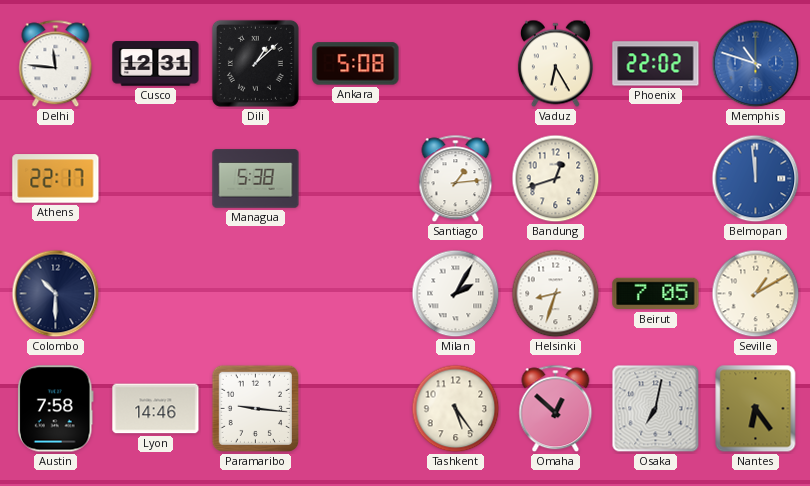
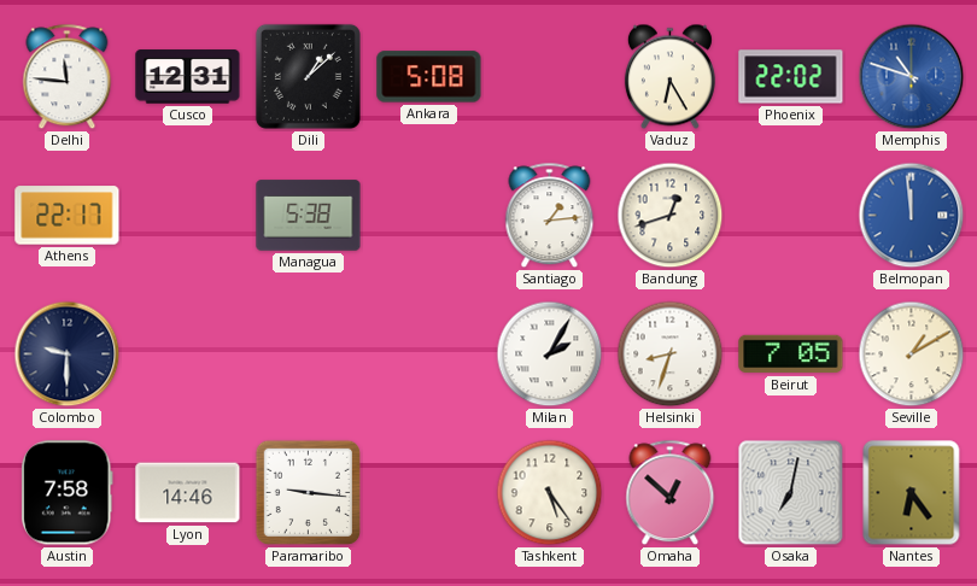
Colombo: 10:30 -> 9:30 (68, 354)
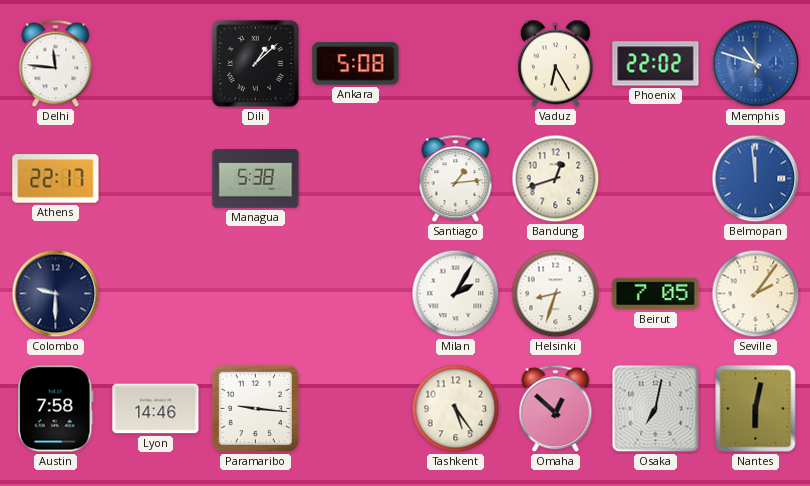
Cusco: 12:31 -> none (188, 77)
Seville: 1:10 -> 2:06 (756, 294)
Nantes: 6:24 -> 6:02 (756, 409)
